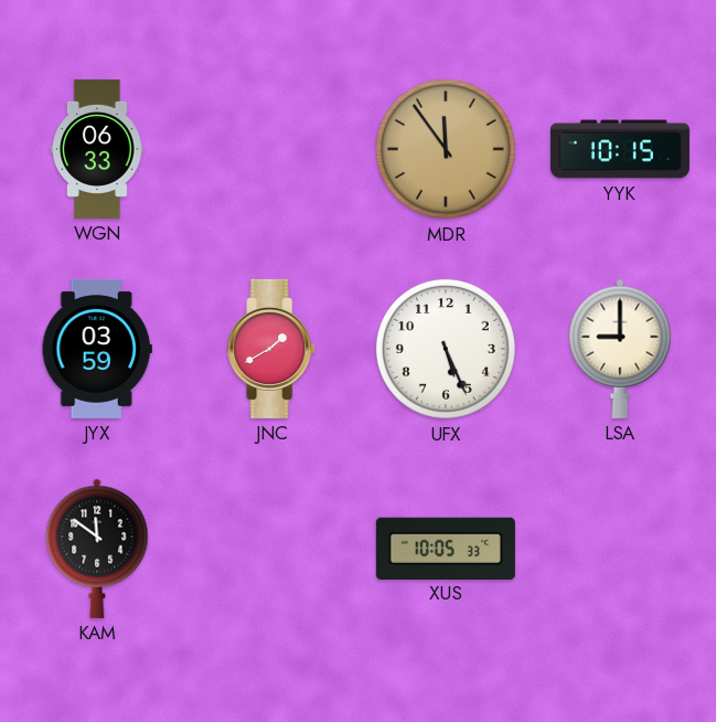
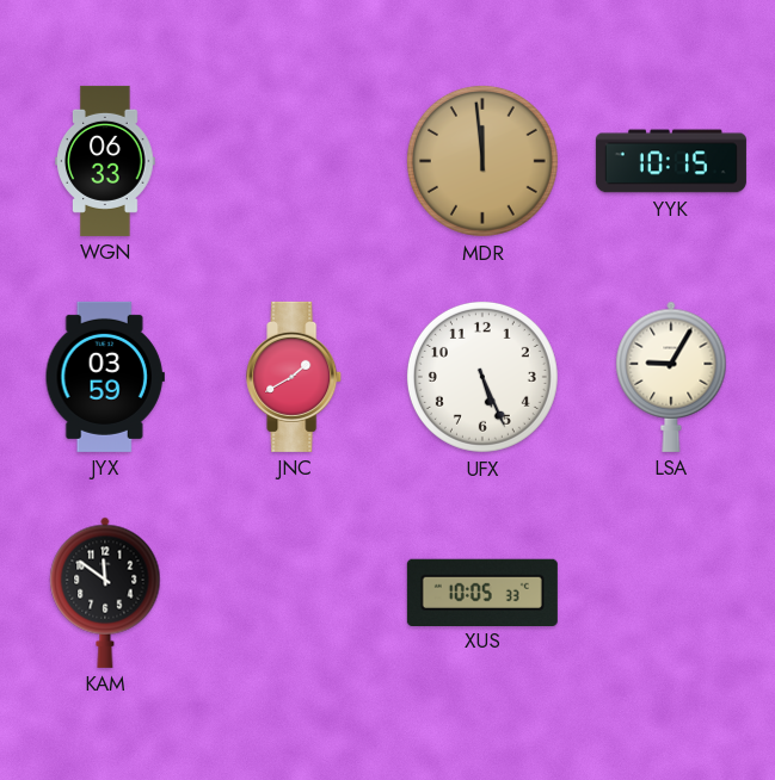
MDR: 11:54 -> 11:59 (482, 161)
LSA: 9:00 -> 9:05 (671, 377)
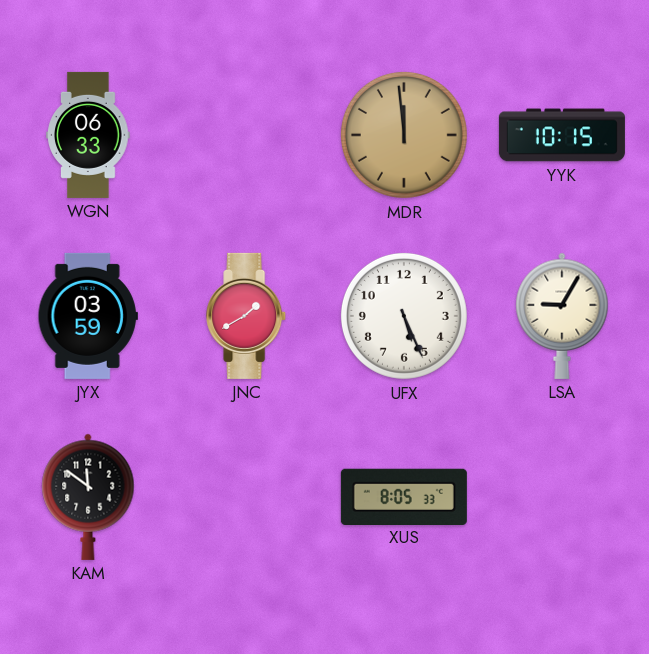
XUS: 10:05 -> 8:05 (404, 496)
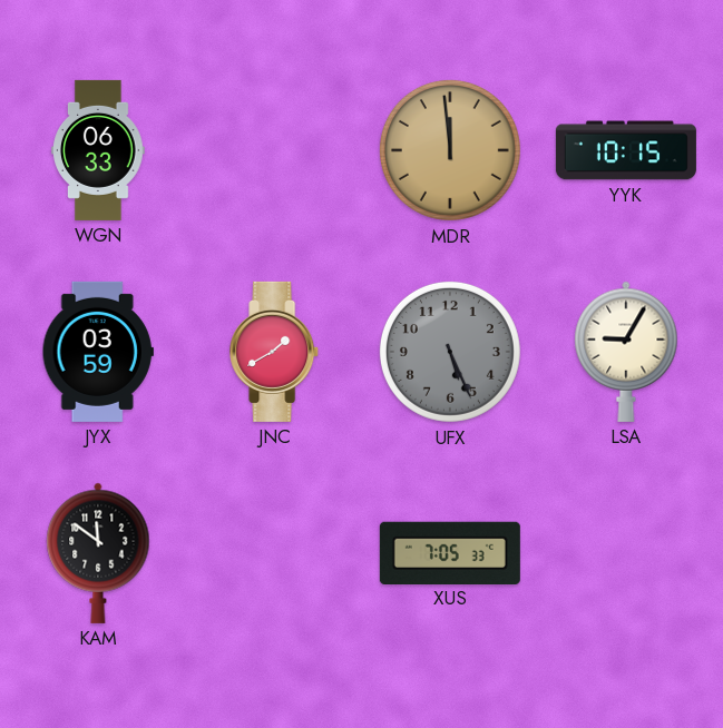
UFX dial: white -> grey (450, 352)
XUS: 8:05 -> 7:05 (450, 552)
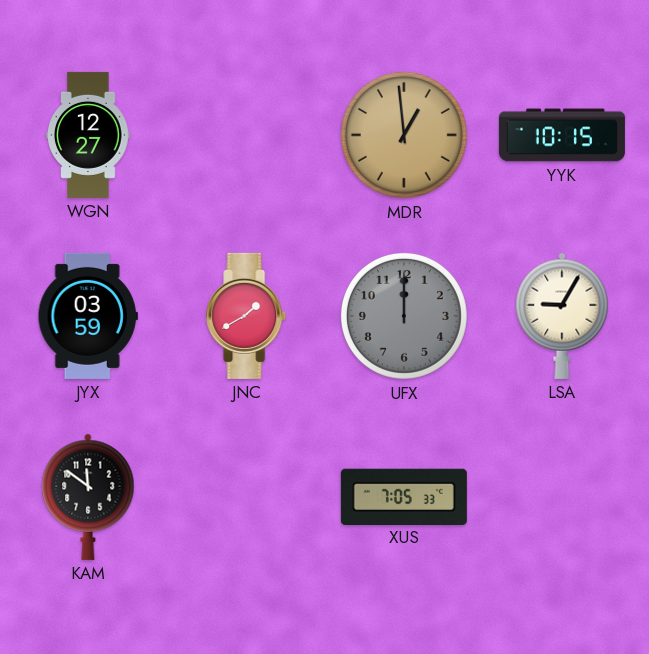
WGN: 06:33 -> 12:27 (88, 135)
MDR: 11:59 -> 12:59 (404, 135)
UFX: 5:26 -> 12:00 (404, 316)
